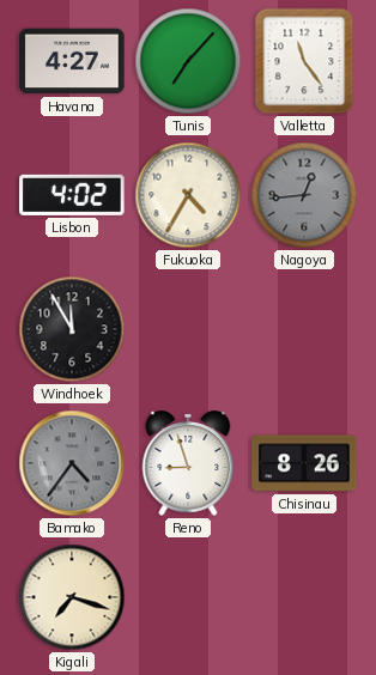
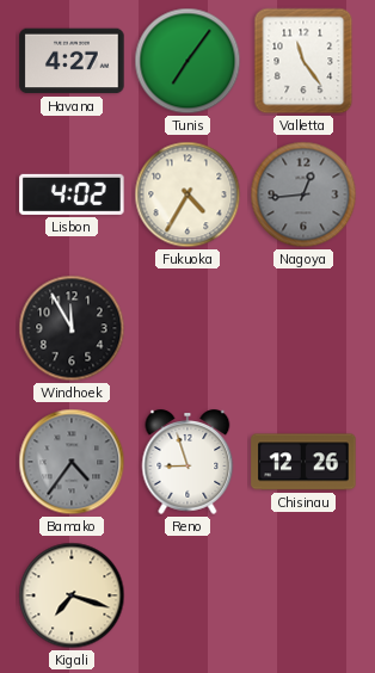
Tunis: 7:07 -> 7:06 (187, 61)
Chisinau: 8:26 -> 12:26 (303, 462)
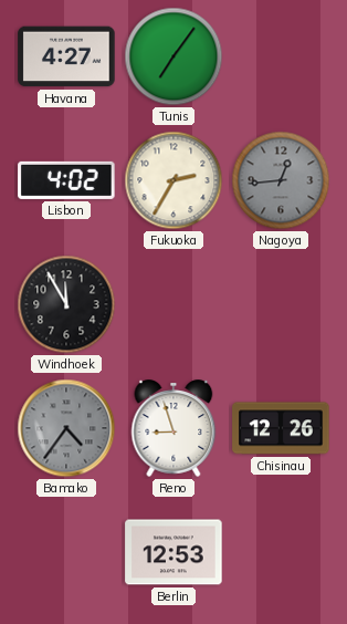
Valletta: 11:24 -> none (303, 61)
Fukuoka: 4:35 -> 2:35 (173, 180)
Kigali: 7:18 -> none (72, 595)
Berlin: none -> 12:53 (173, 552)
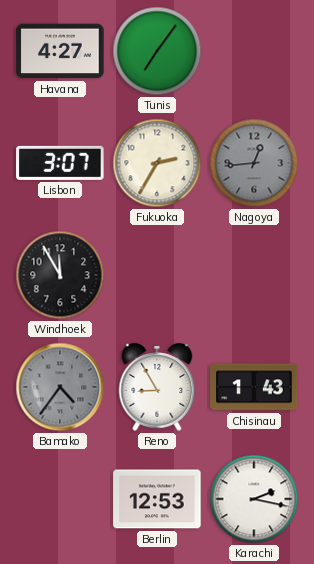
Lisbon: 4:02 -> 3:07 (60, 163)
Reno: 8:57 -> 8:55 (157, 387)
Chisinau: 12:26 -> 1:43 (254, 387)
Karachi: none -> 2:17 (254, 499)
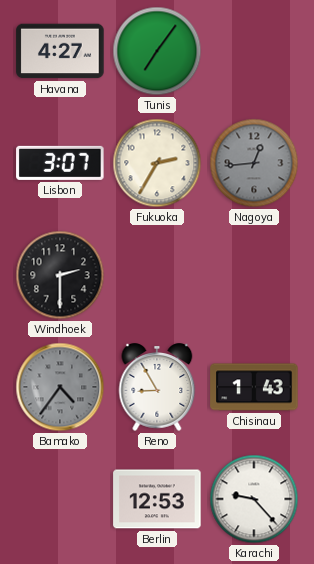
Windhoek: 11:55 -> 2:30 (60, 275)
Karachi: 2:17 -> 9:23 (254, 499)
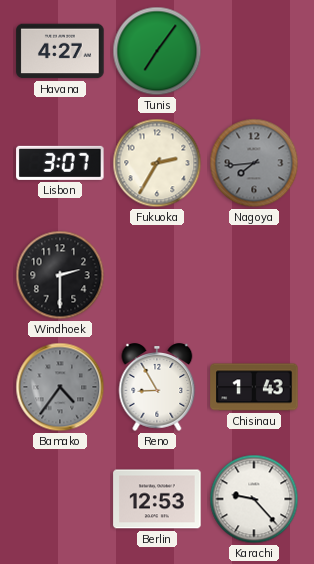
Nagoya: 12:44 -> 7:44 (254, 163)
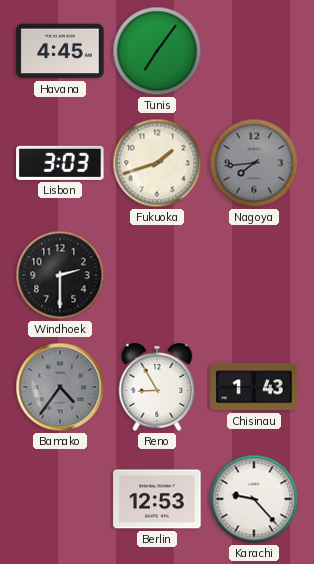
Havana: 4:27 -> 4:45 (60, 51)
Lisbon: 3:07 -> 3:03 (60, 163)
Fukuoka: 2:35 -> 1:42 (157, 163)
